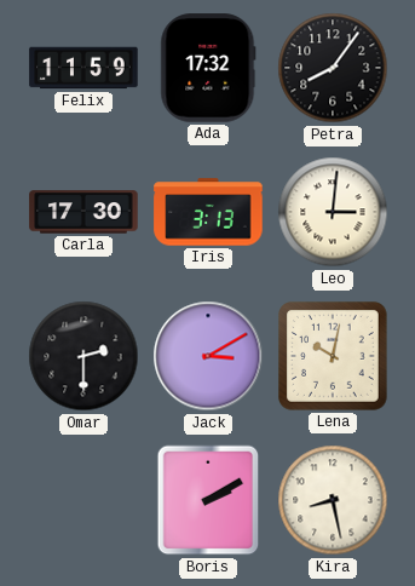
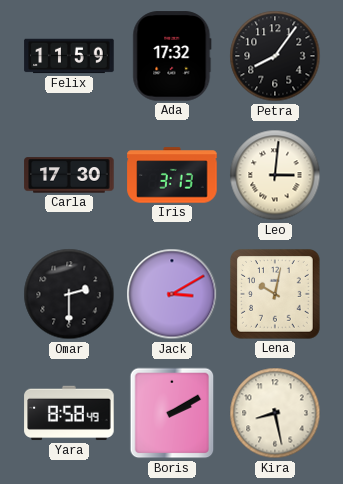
Yara: none -> 8:58 (69, 413)
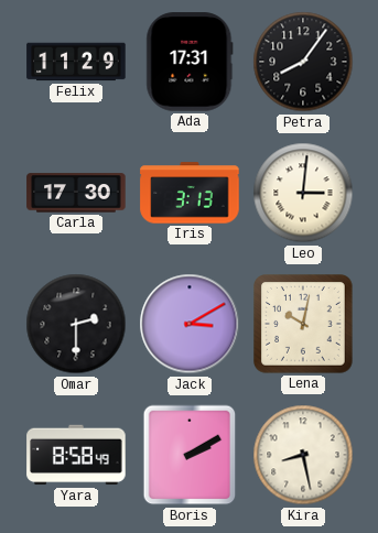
Felix: 11:59 -> 11:29 (76, 62)
Ada: 17:32 -> 17:31 (190, 62)
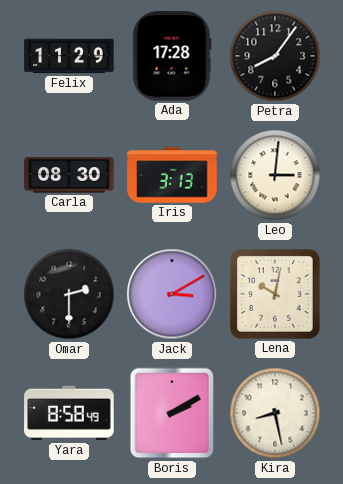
Ada: 17:31 -> 17:28 (172, 56)
Carla: 17:30 -> 08:30 (69, 175)
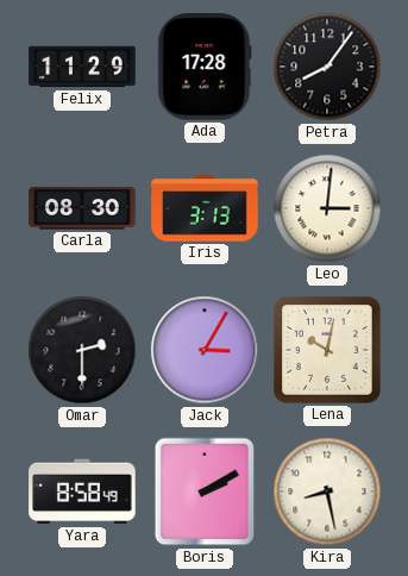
Jack: 3:10 -> 3:05 (205, 350)
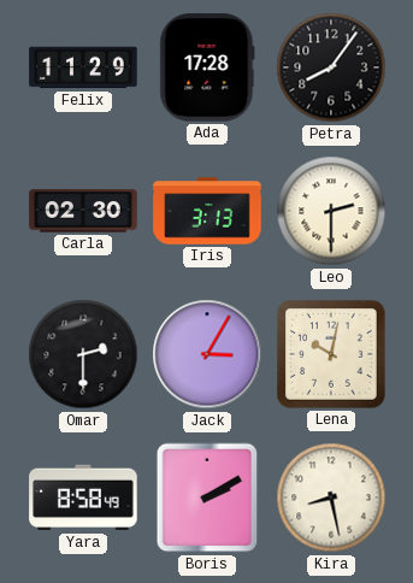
Carla: 08:30 -> 02:30 (83, 211)
Leo: 3:01 -> 2:30 (331, 211)
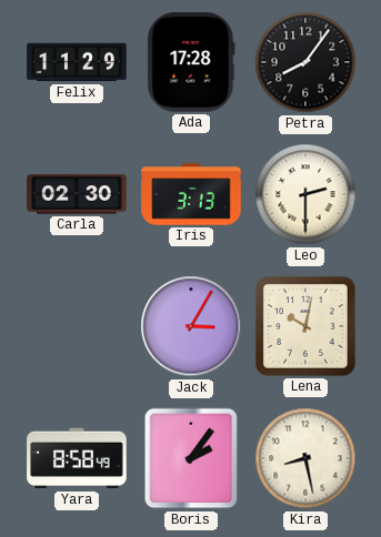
Omar: 2:30 -> none (83, 354)
Boris: 2:10 -> 2:06 (191, 458)
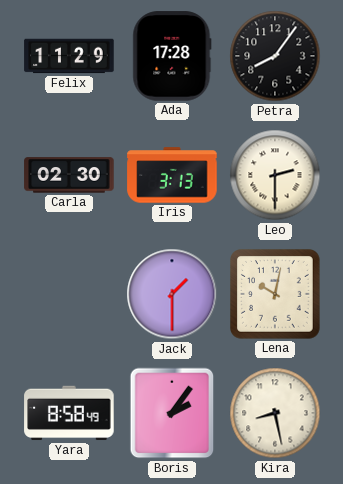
Jack: 3:05 -> 1:30 (172, 294)
